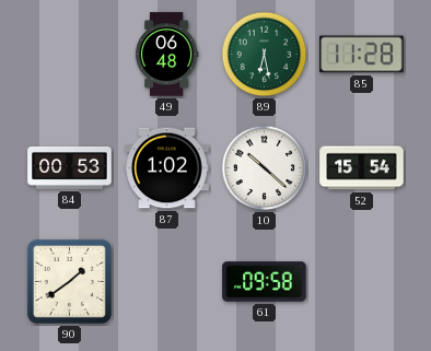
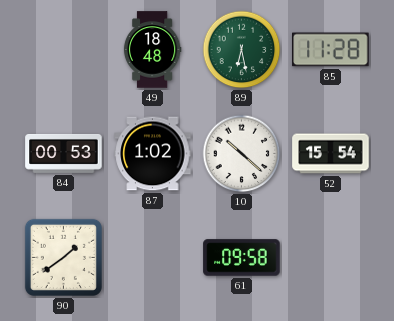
49: 06:48 -> 18:48 (152, 50)
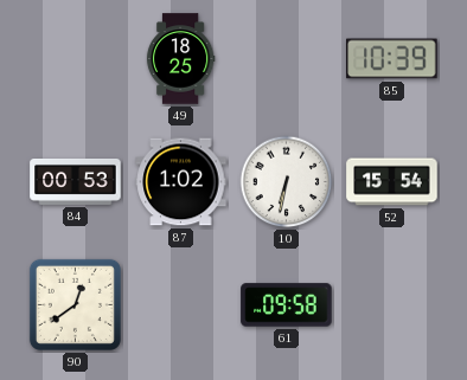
49: 18:48 -> 18:25 (180, 59)
89: 6:28 -> none (242, 50)
85: 11:28 -> 10:39 (392, 59)
10: 10:22 -> 6:32 (287, 182)
90: 1:39 -> 12:39 (75, 304)
